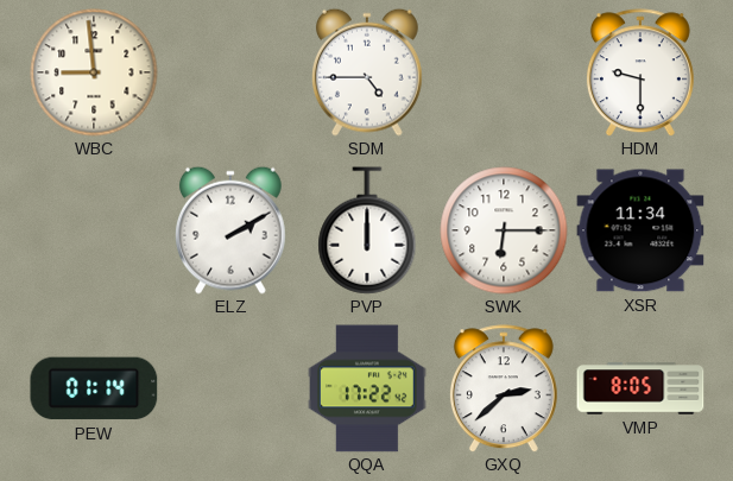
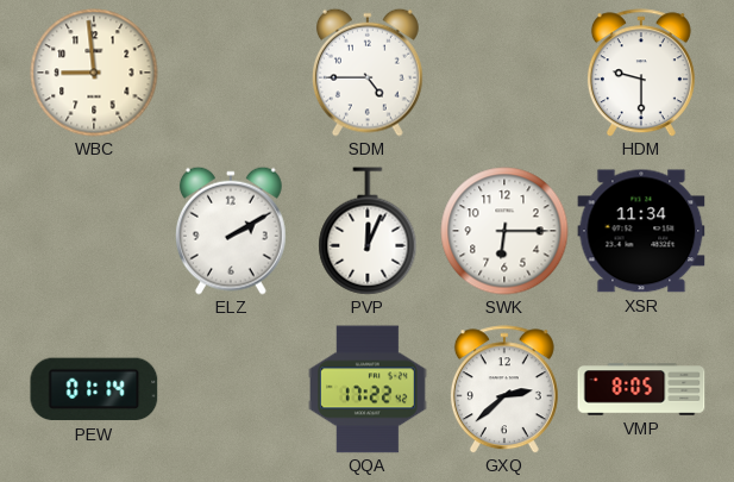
PVP: 12:00 -> 12:04 (368, 231)
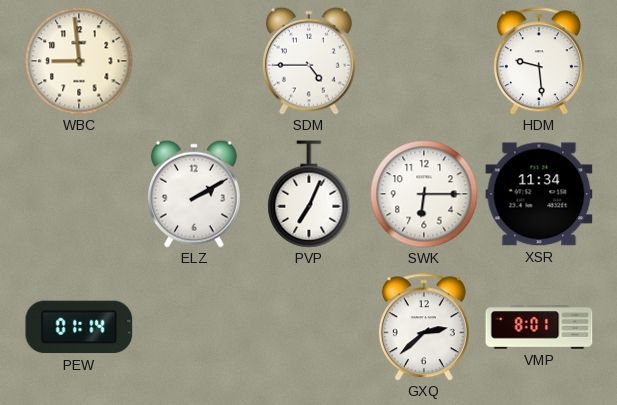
HDM: 9:30 -> 9:29 (539, 61)
PVP: 12:04 -> 7:04 (309, 194)
QQA: 17:22 -> none (369, 389)
VMP: 8:05 -> 8:01 (539, 327)
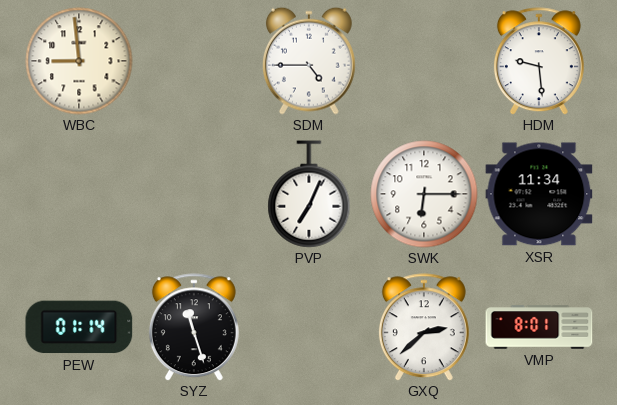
ELZ: 2:10 -> none (194, 194)
SYZ: none -> 11:27 (194, 327)
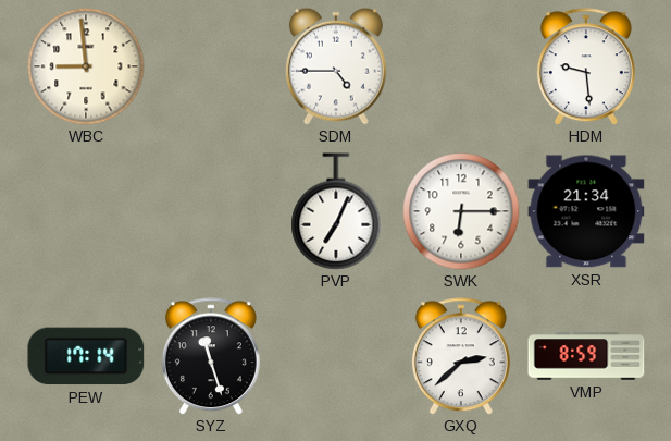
XSR: 11:34 -> 21:34 (586, 211)
PEW: 01:14 -> 17:14 (86, 356)
VMP: 8:01 -> 8:59 (586, 356)
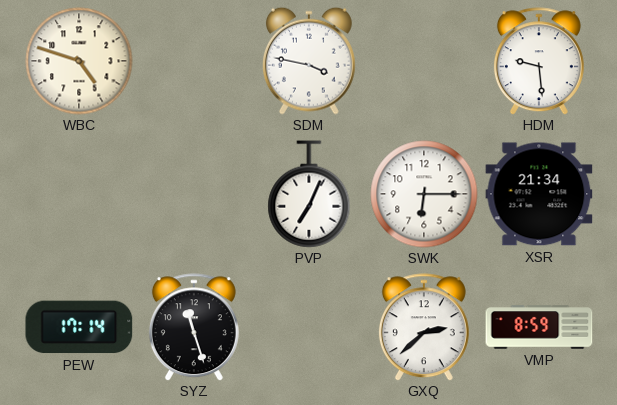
WBC: 8:59 -> 4:48 (79, 61)
SDM: 4:45 -> 3:47 (309, 61)
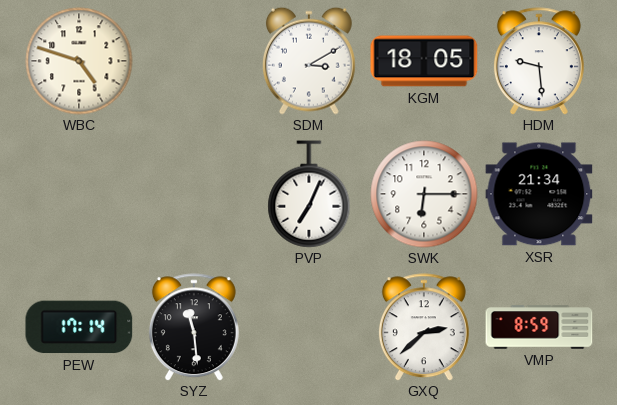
SDM: 3:47 -> 3:10 (309, 61)
KGM: none -> 18:05 (424, 61)
SYZ: 11:27 -> 11:29 (194, 327)
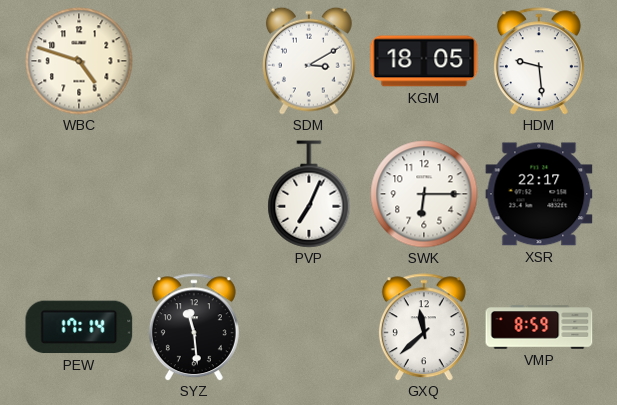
XSR: 21:34 -> 22:17 (539, 194)
GXQ: 2:38 -> 11:38 (424, 327)
